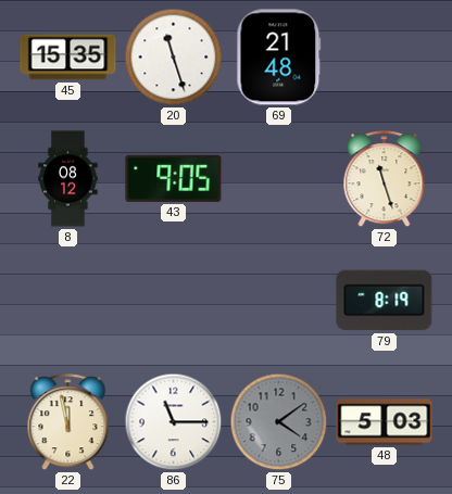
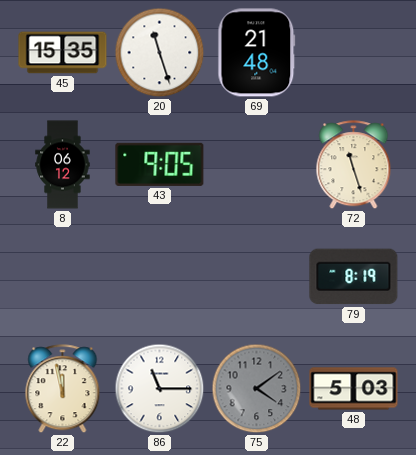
8: 08:12 -> 06:12 (63, 165)
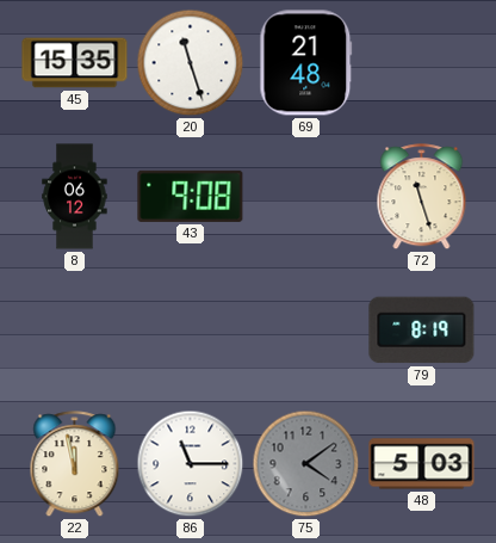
43: 9:05 -> 9:08 (191, 196)
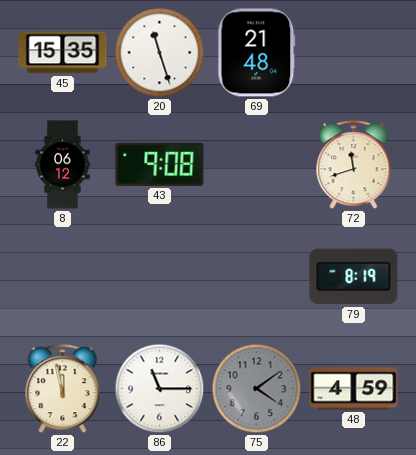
72: 11:27 -> 11:42 (354, 165)
48: 5:03 -> 4:59 (354, 389)
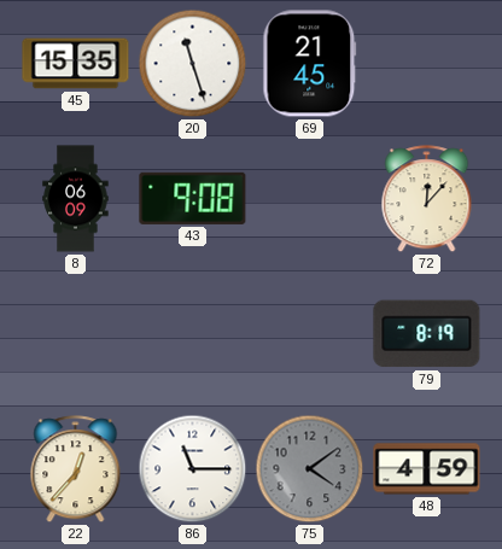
69: 21:48 -> 21:45 (310, 64)
8: 06:12 -> 06:09 (76, 199)
72: 11:42 -> 12:07 (427, 199)
22: 11:58 -> 12:37 (76, 469)
